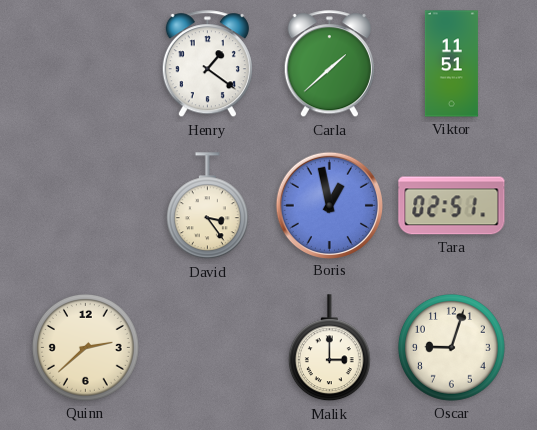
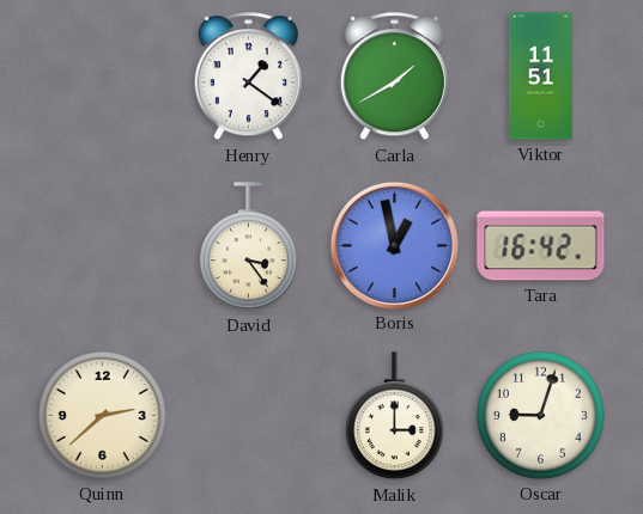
Carla: 1:38 -> 1:40 (394, 77)
Tara: 02:51 -> 16:42 (541, 246)
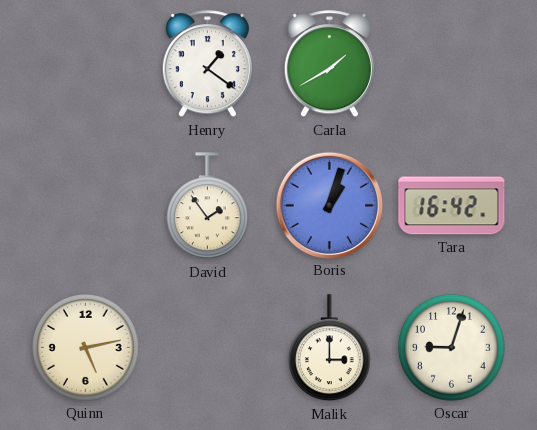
Viktor: 11:51 -> none (540, 77)
David: 3:24 -> 1:54 (207, 206)
Boris: 12:58 -> 1:03 (329, 205)
Quinn: 2:38 -> 5:13 (85, 347)
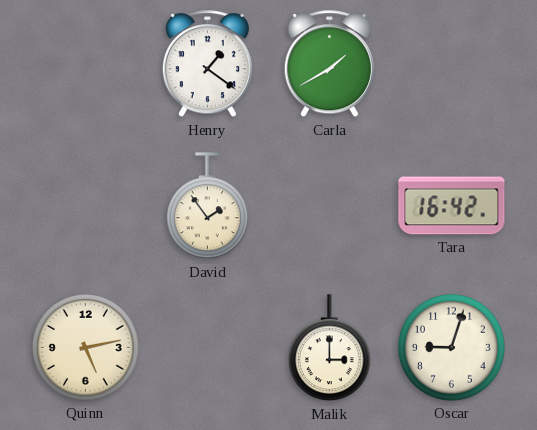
Boris: 1:03 -> none (329, 205)
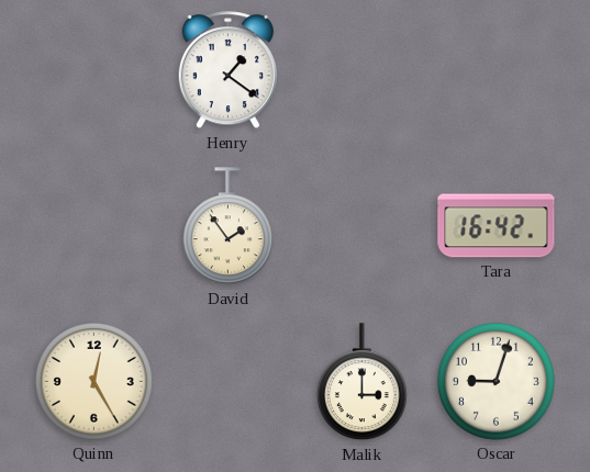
Carla: 1:40 -> none (329, 64)
Quinn: 5:13 -> 12:25 (93, 381)
